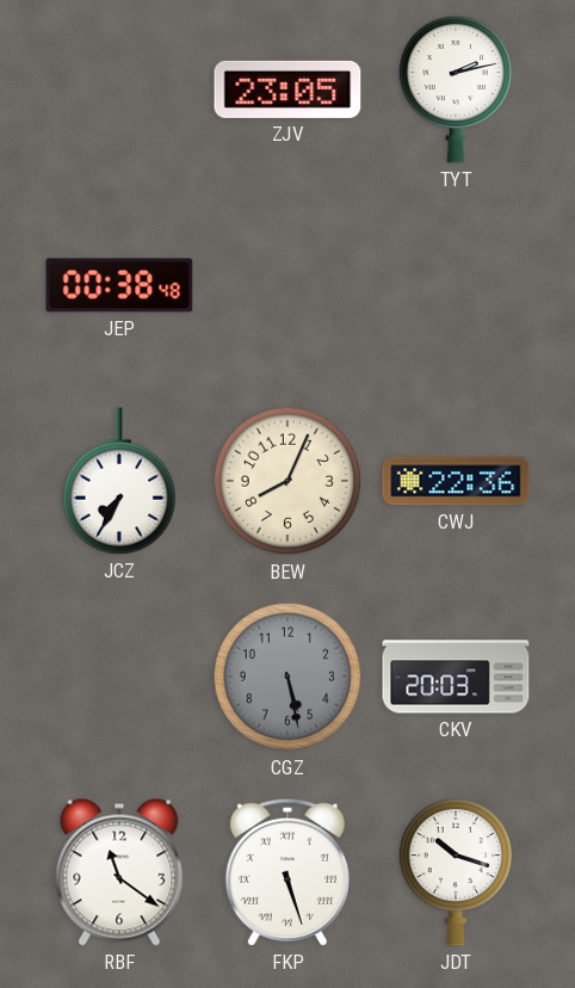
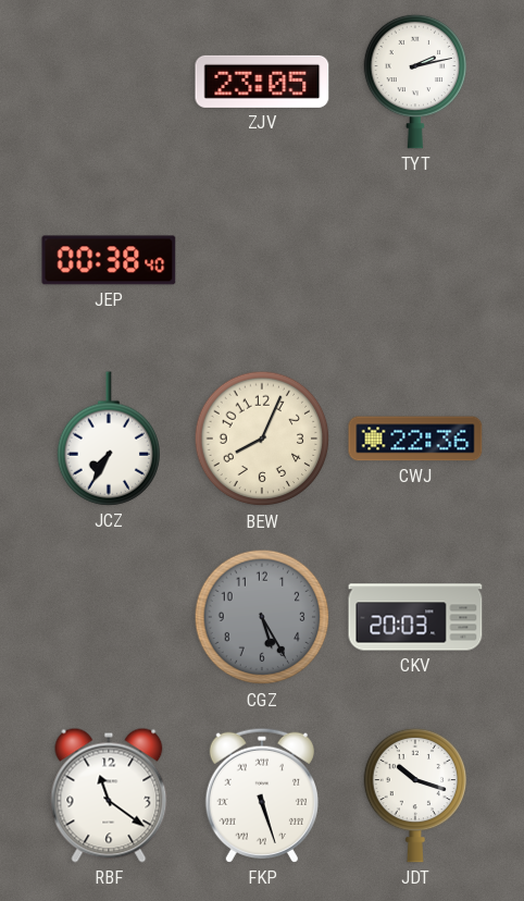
JEP: 00:38:48 -> 00:38:40 (109, 260)
CGZ: 5:28 -> 5:25 (262, 617)
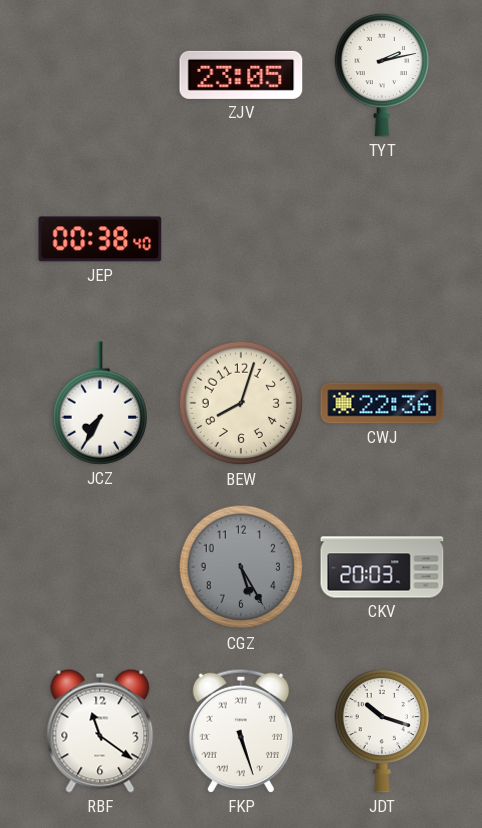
BEW: 8:04 -> 8:03 (241, 403)
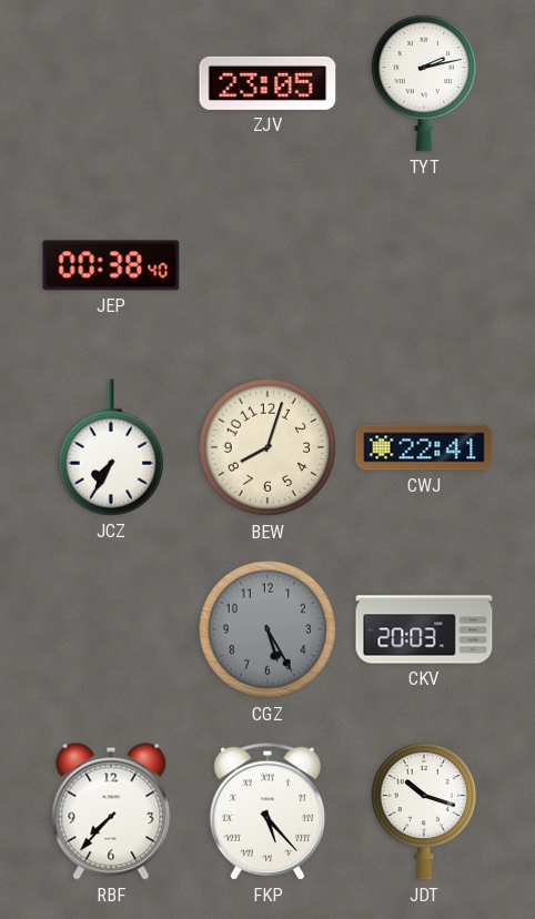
CWJ: 22:36 -> 22:41 (424, 447)
RBF: 11:21 -> 7:37 (111, 811)
FKP: 5:27 -> 5:23 (267, 811)
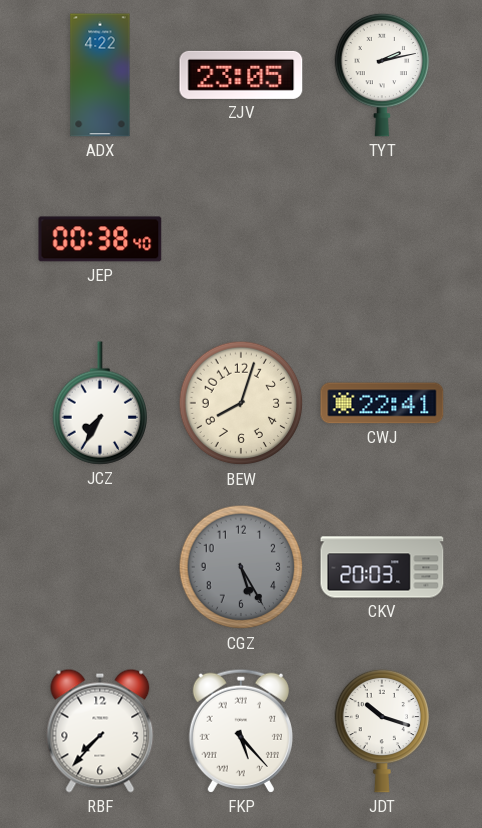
ADX: none -> 4:22 (100, 75)
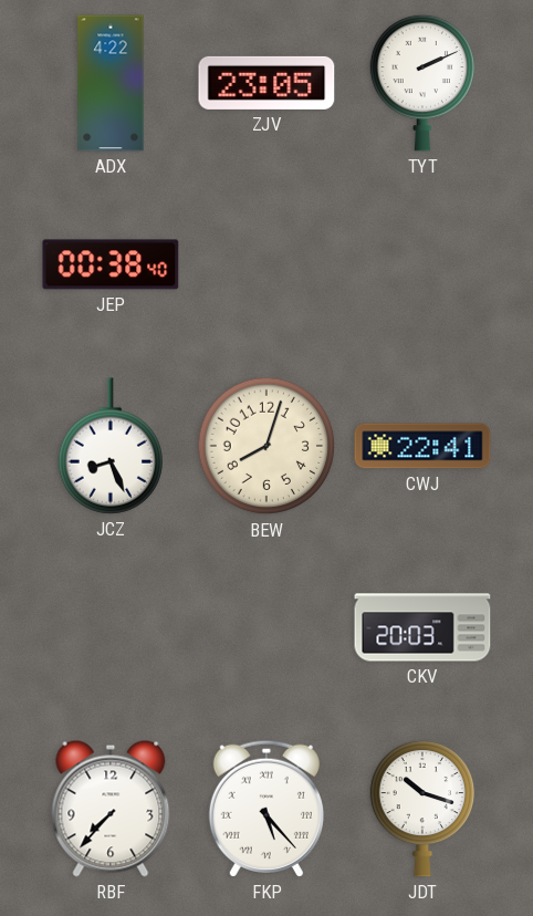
TYT: 2:13 -> 2:11 (422, 83)
JCZ: 7:35 -> 8:26 (111, 446)
CGZ: 5:25 -> none (241, 567)
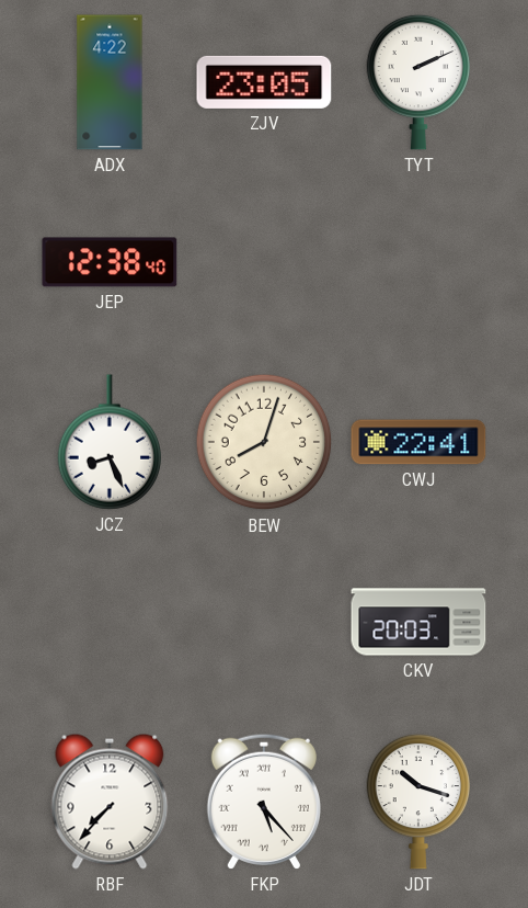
JEP: 00:38 -> 12:38 (110, 262)
